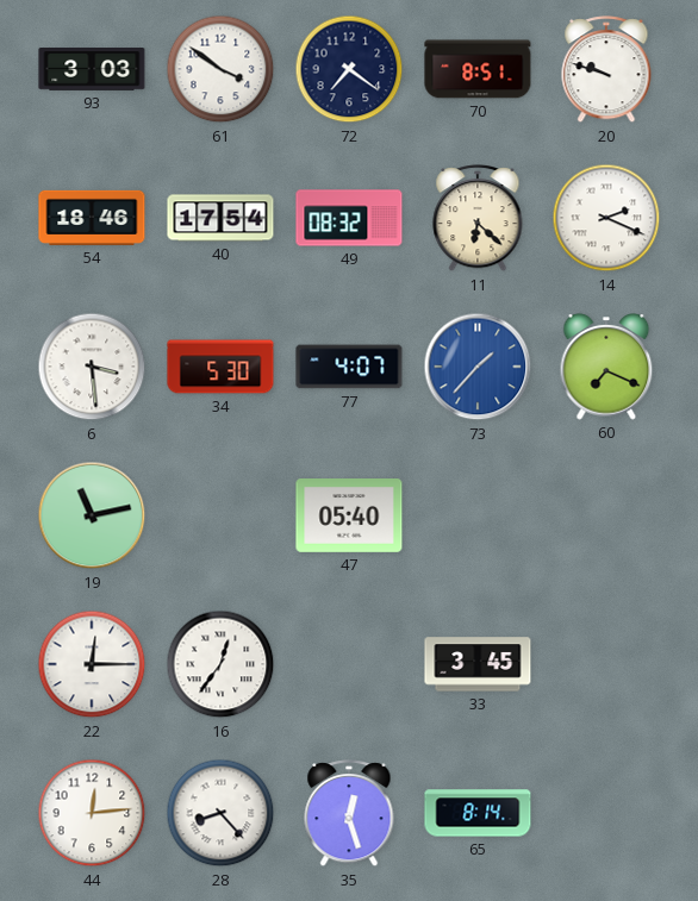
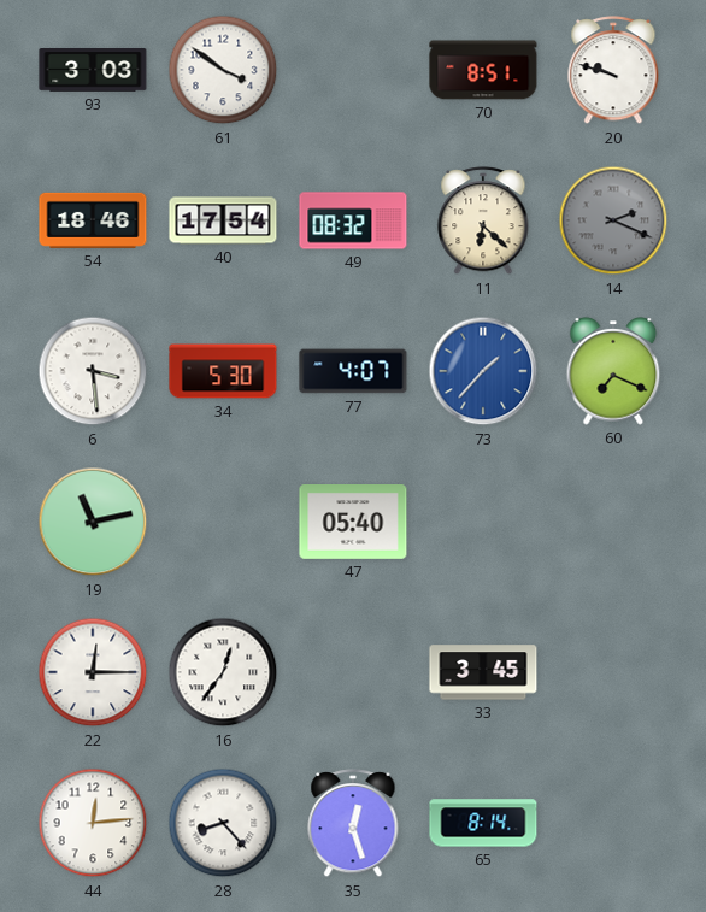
72: 7:21 -> none (349, 69)
14 dial: white -> grey (613, 220)
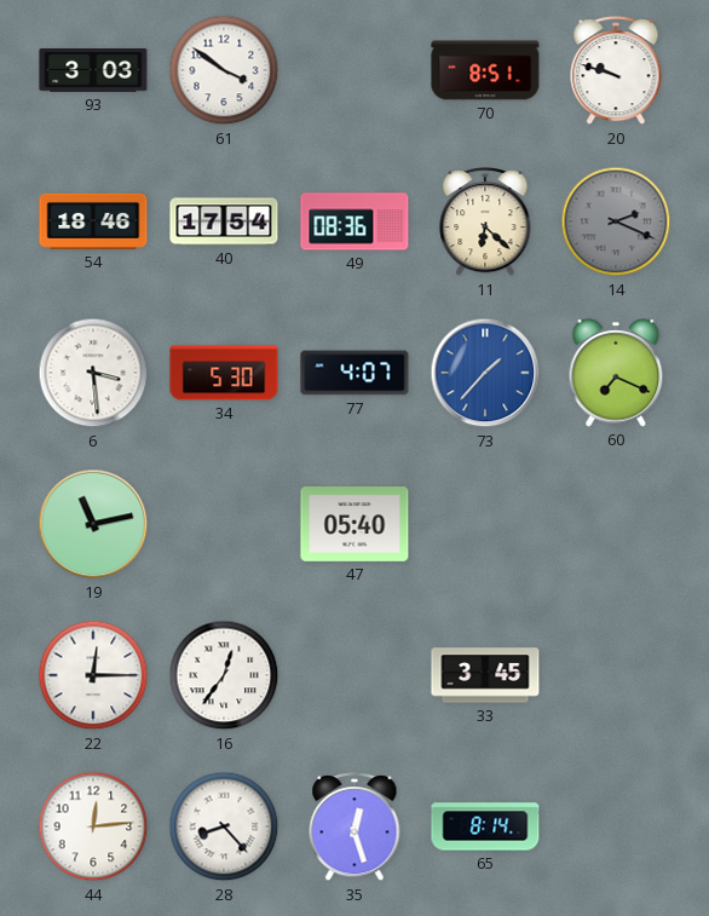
49: 08:32 -> 08:36 (354, 221)
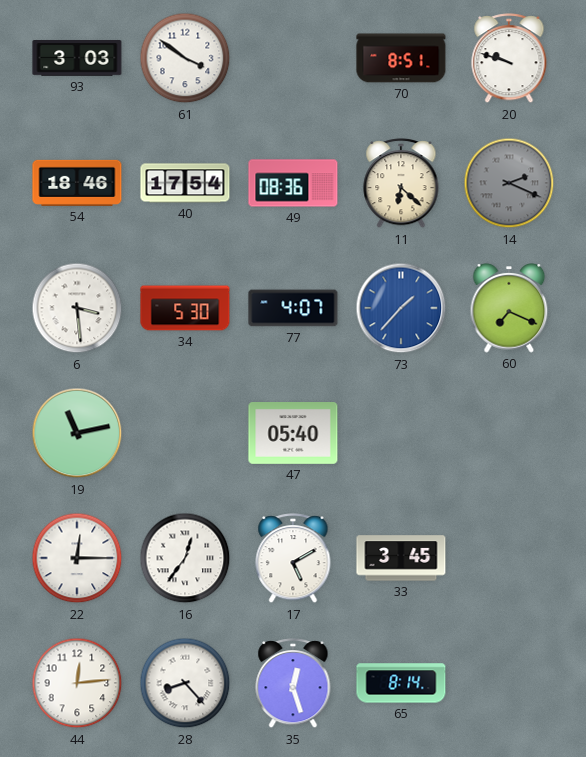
17: none -> 5:10 (293, 559)
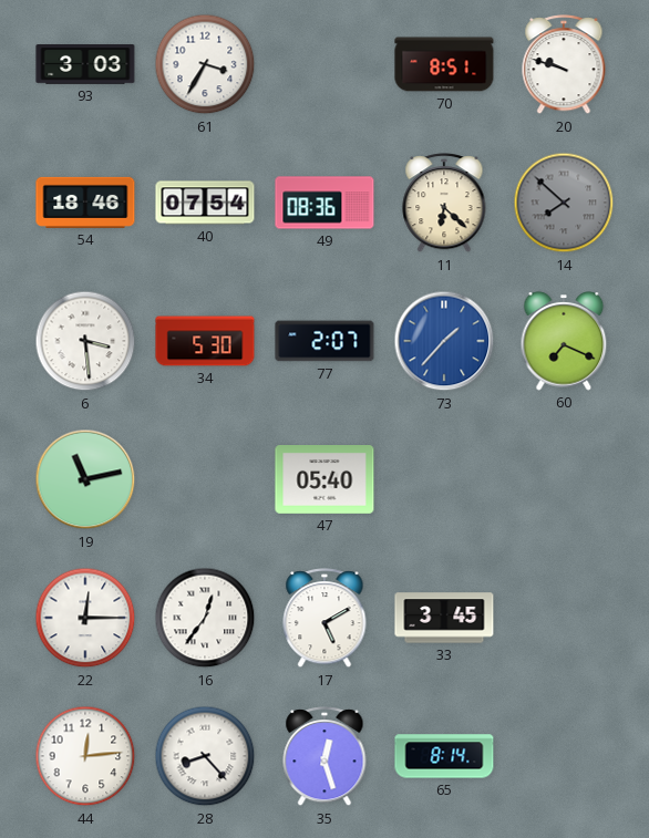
61: 3:51 -> 3:35 (205, 64)
40: 17:54 -> 07:54 (205, 203)
14: 2:19 -> 7:52 (564, 203)
77: 4:07 -> 2:07 (324, 341)
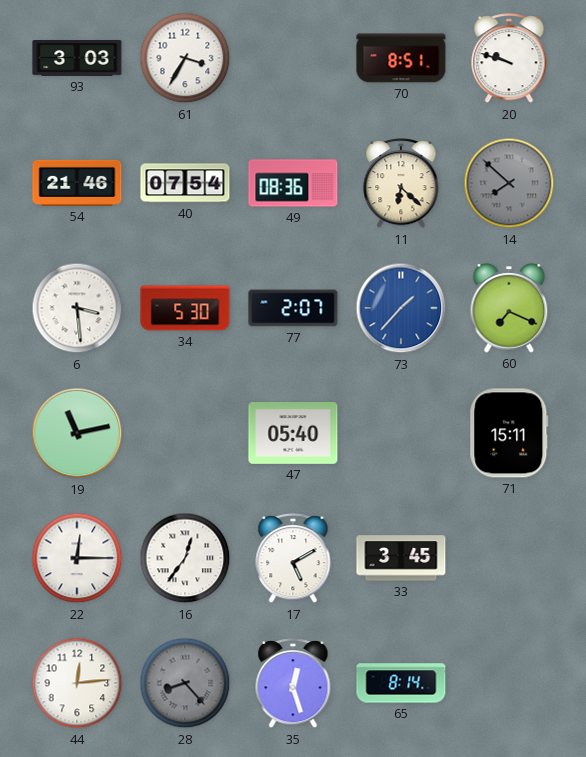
54: 18:46 -> 21:46 (77, 183)
71: none -> 15:11 (509, 433)
28 dial: white -> grey (185, 683)
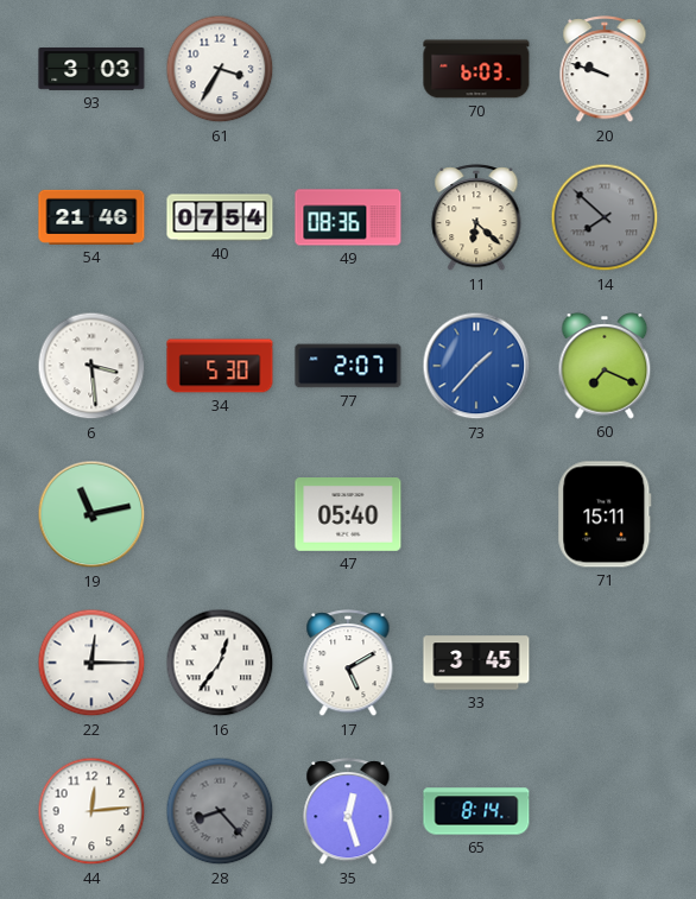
70: 8:51 -> 6:03 (476, 69)
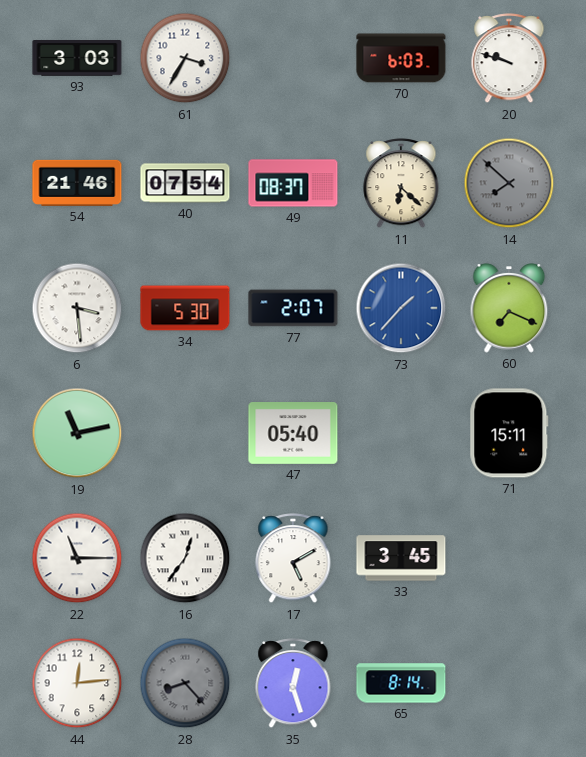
49: 08:36 -> 08:37 (293, 183)
22: 12:15 -> 11:15 (77, 558)
